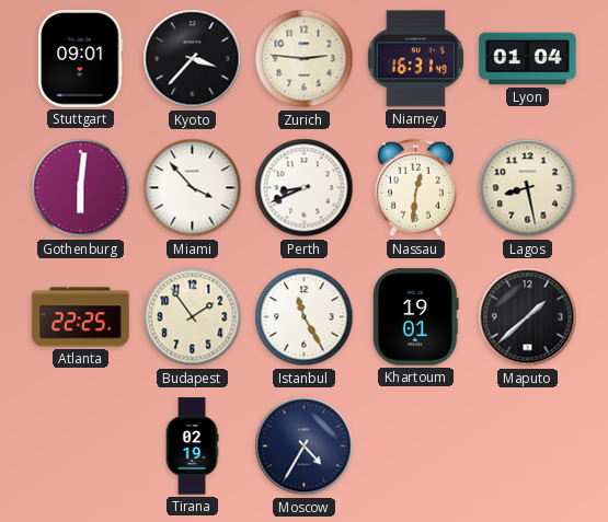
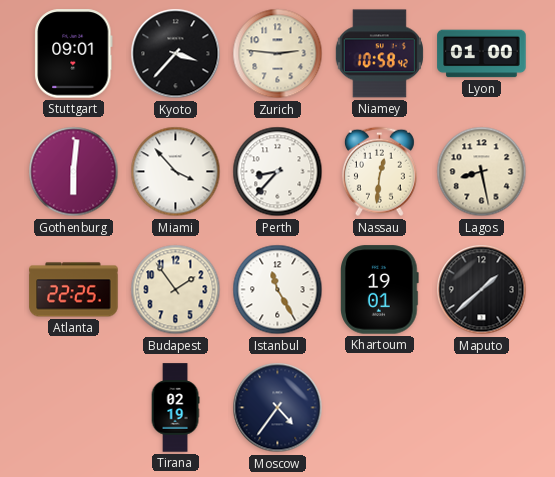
Niamey: 16:31 -> 10:58 (379, 54)
Lyon: 01:04 -> 01:00 (482, 54)
Perth: 8:41 -> 8:37 (278, 172)
Moscow: 4:35 -> 4:36 (278, 408)
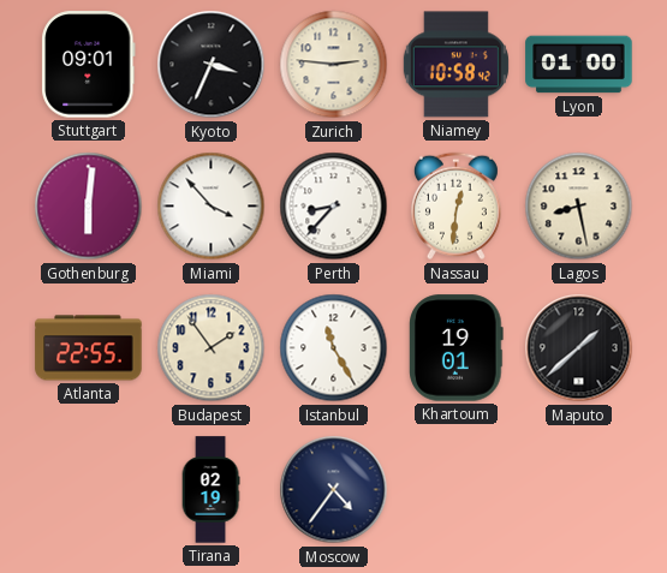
Kyoto: 3:37 -> 3:34 (212, 65)
Atlanta: 22:25 -> 22:55 (89, 348)
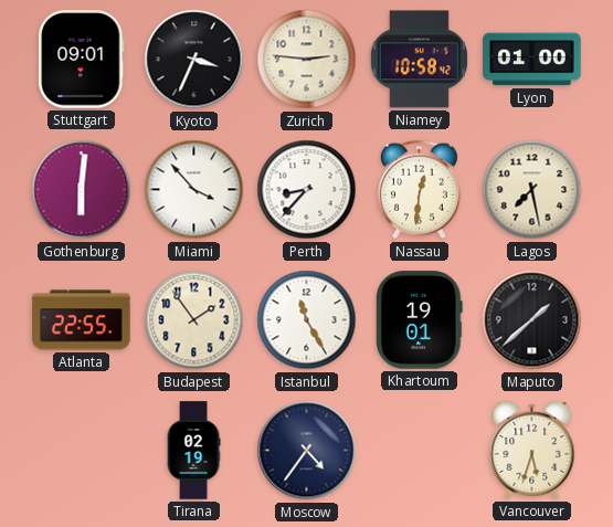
Lagos: 8:28 -> 7:28 (532, 190)
Vancouver: none -> 5:33 (532, 450)
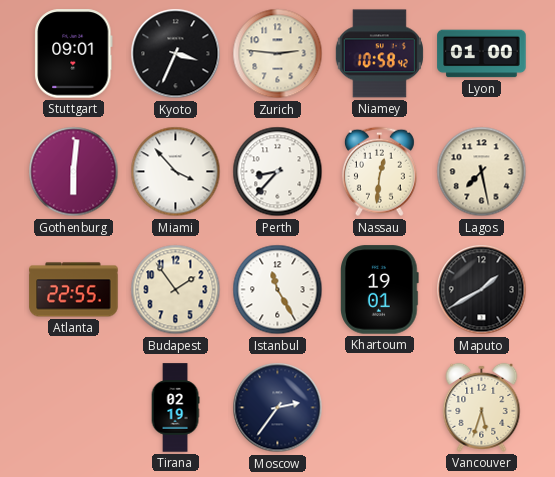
Maputo: 1:38 -> 1:40 (482, 290)
Moscow: 4:36 -> 2:36 (278, 408)
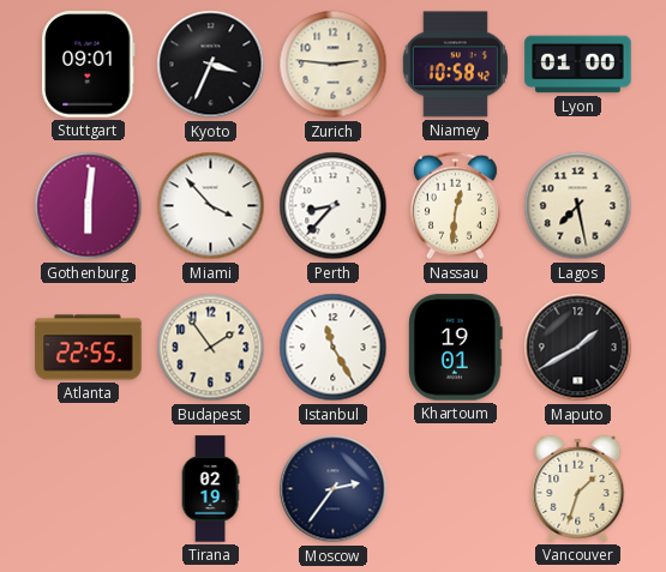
Vancouver: 5:33 -> 1:33 (578, 488)
